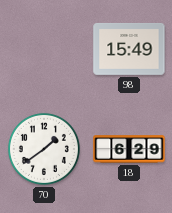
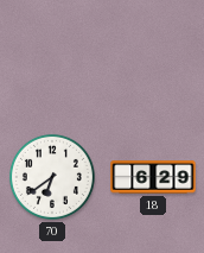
98: 15:49 -> none (129, 49)
70: 1:39 -> 6:39 (52, 177)
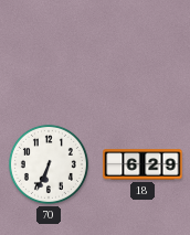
70: 6:39 -> 6:34 (49, 164)
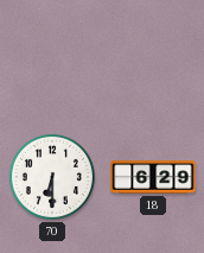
70: 6:34 -> 6:30 (52, 177)
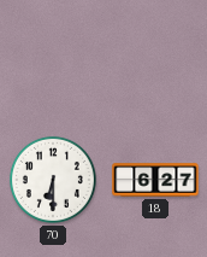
18: 6:29 -> 6:27 (155, 180)
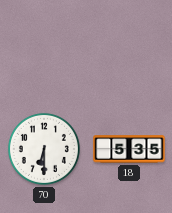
18: 6:27 -> 5:35 (129, 149)
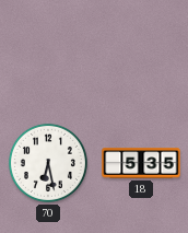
70: 6:30 -> 6:28 (48, 163)
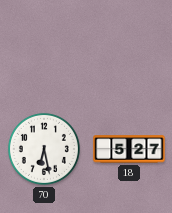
18: 5:35 -> 5:27 (129, 149)
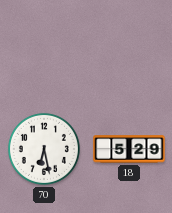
18: 5:27 -> 5:29 (129, 149)
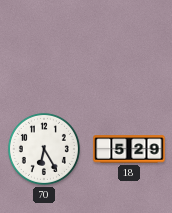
70: 6:28 -> 6:25 (44, 149)
